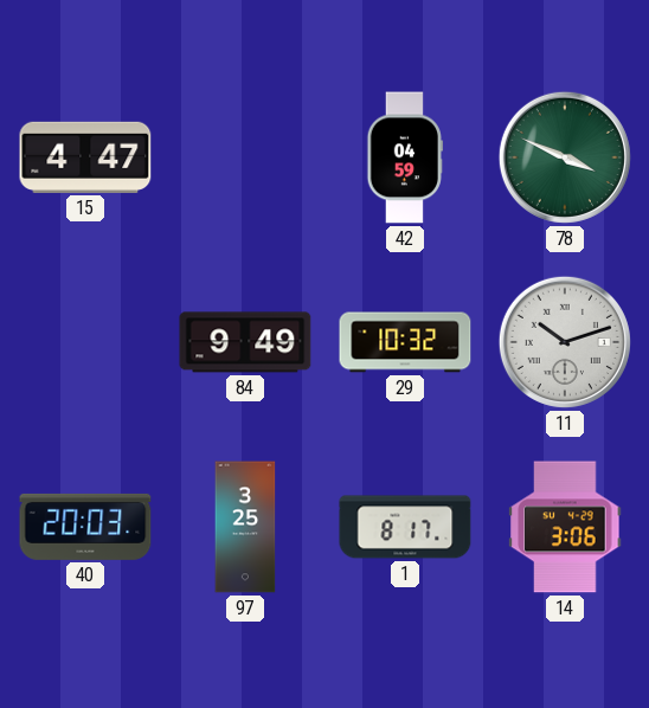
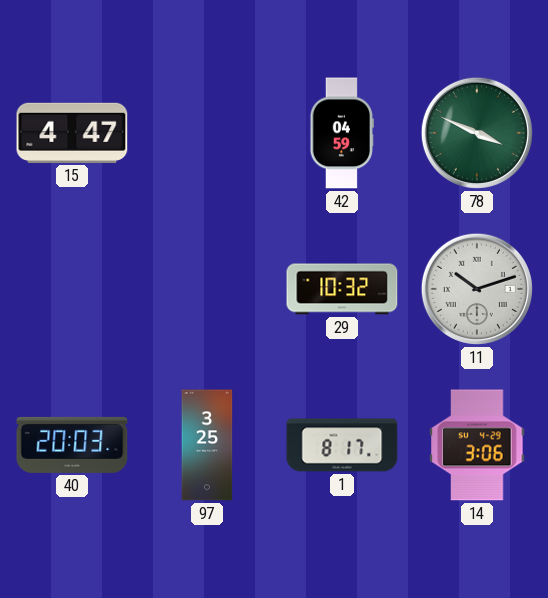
84: 9:49 -> none (245, 342)
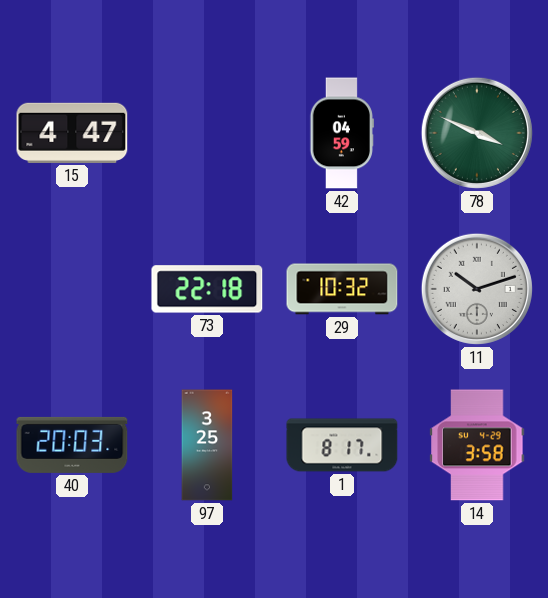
73: none -> 22:18 (207, 289)
14: 3:06 -> 3:58 (477, 445)
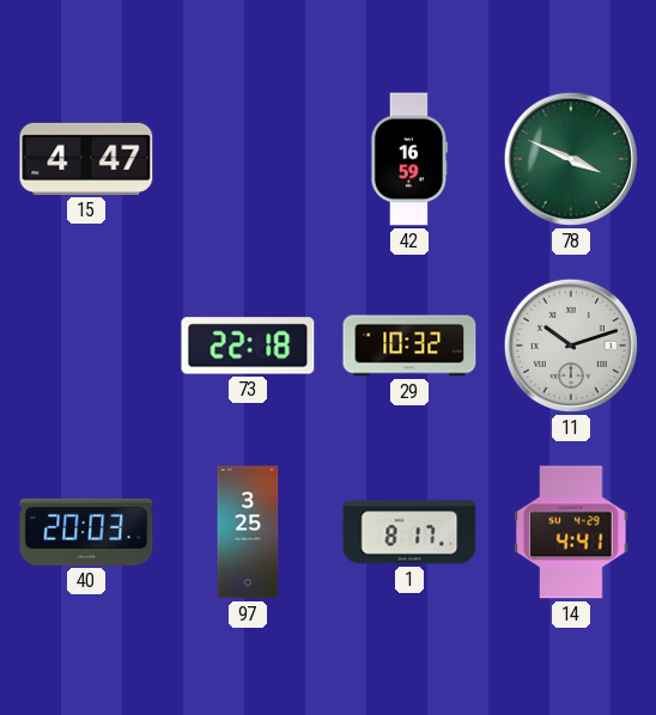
42: 04:59 -> 16:59 (408, 159)
14: 3:58 -> 4:41 (571, 532)
